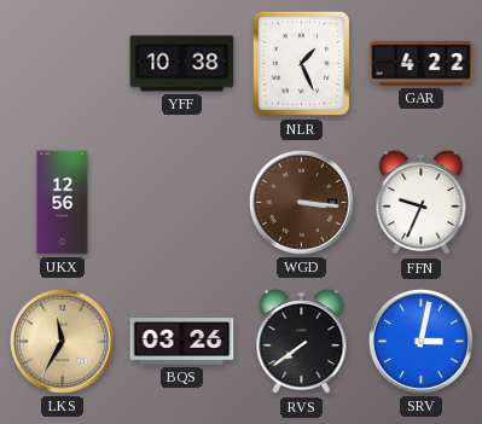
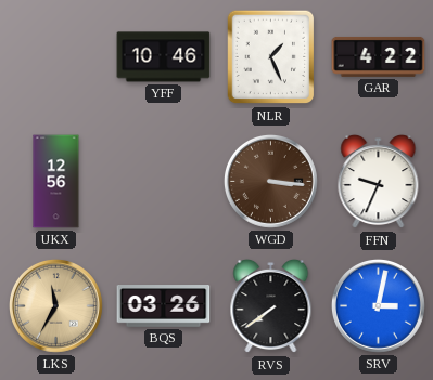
YFF: 10:38 -> 10:46 (164, 57)
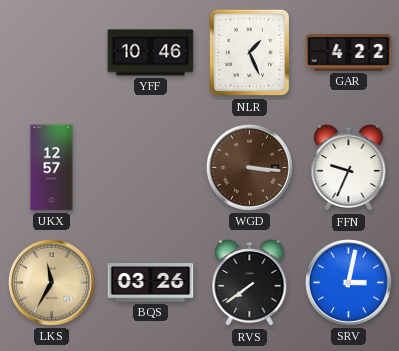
UKX: 12:56 -> 12:57 (52, 168)
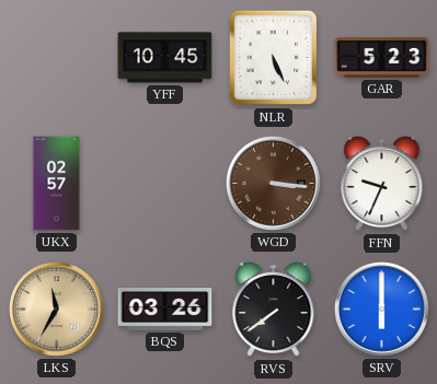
YFF: 10:46 -> 10:45 (165, 58)
NLR: 1:26 -> 5:26 (274, 58)
GAR: 4:22 -> 5:23 (382, 57)
UKX: 12:57 -> 02:57 (57, 184)
SRV: 3:02 -> 6:00 (381, 309)
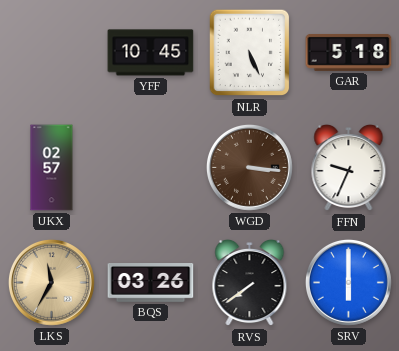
GAR: 5:23 -> 5:18 (349, 52)
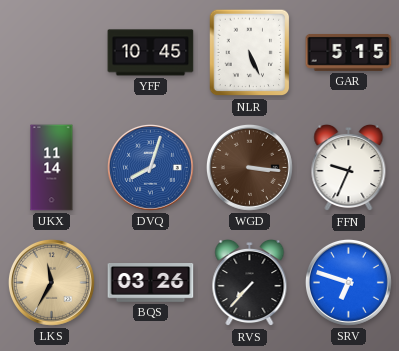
GAR: 5:18 -> 5:15 (349, 52)
UKX: 02:57 -> 11:14 (52, 168)
DVQ: none -> 8:03 (150, 167)
RVS: 7:39 -> 7:37 (250, 283)
SRV: 6:00 -> 6:48 (348, 282)
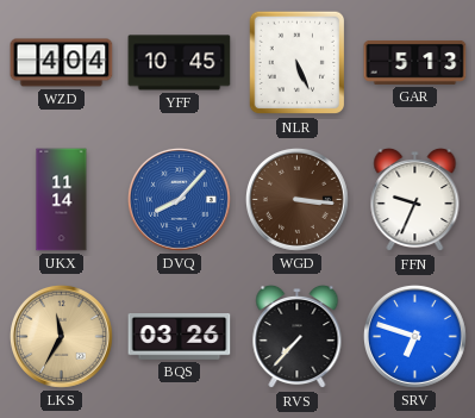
WZD: none -> 4:04 (62, 63)
GAR: 5:15 -> 5:13 (415, 62)
DVQ: 8:03 -> 8:07 (179, 199)
